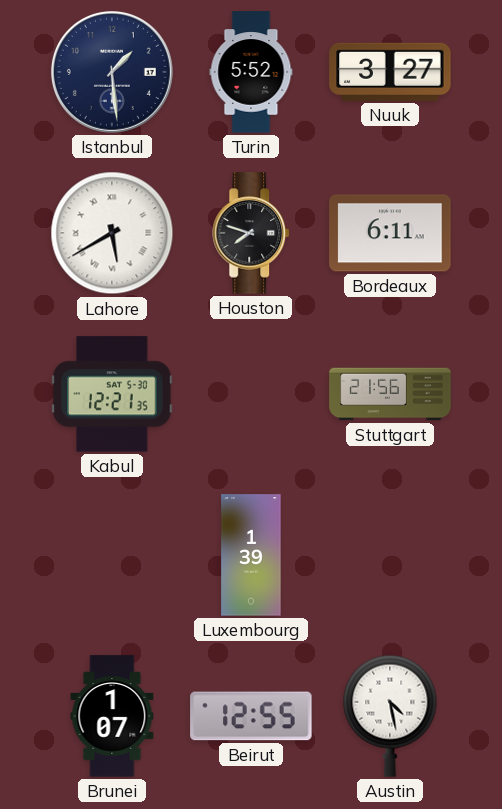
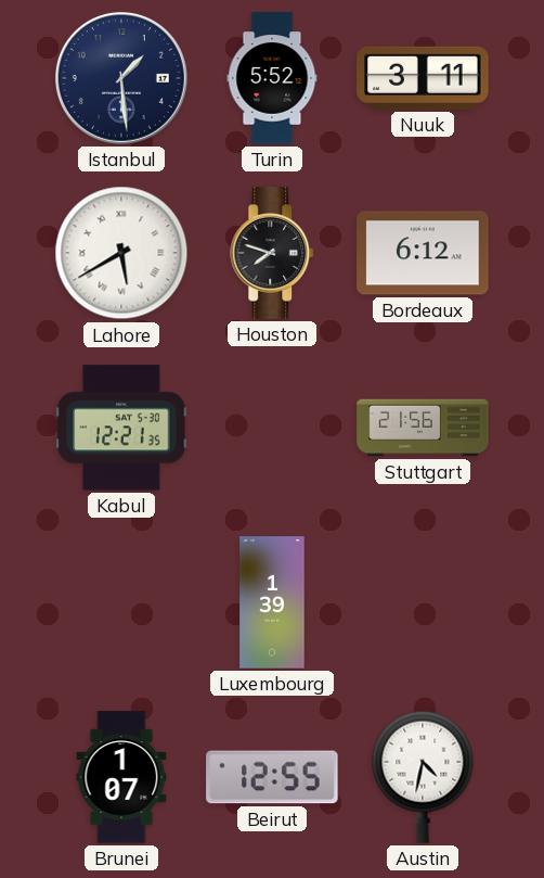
Nuuk: 3:27 -> 3:11 (423, 78)
Bordeaux: 6:11 -> 6:12 (423, 253)
Austin: 4:28 -> 4:32 (423, 777)
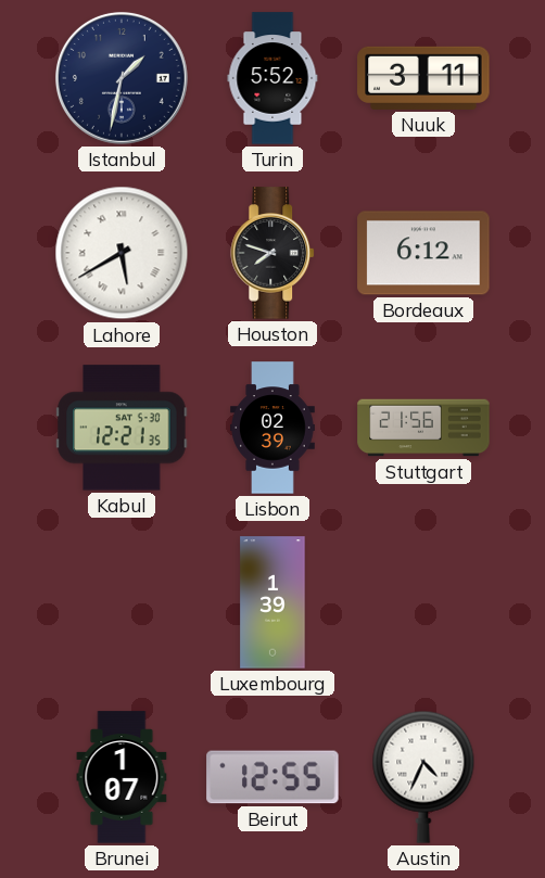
Istanbul: 1:29 -> 1:32 (122, 78)
Lisbon: none -> 02:39 (274, 428)
Austin: 4:32 -> 4:34 (423, 777)
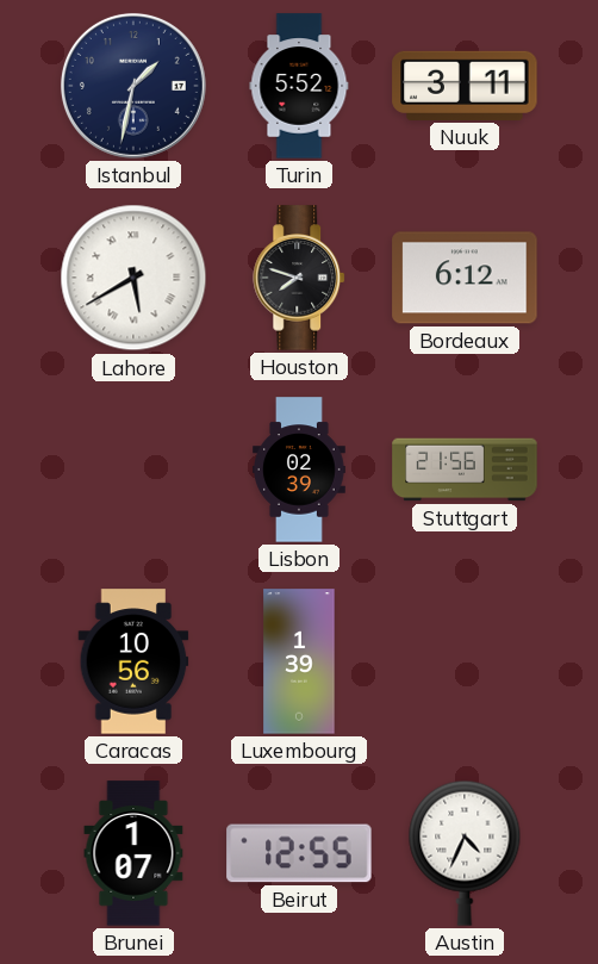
Kabul: 12:21 -> none (122, 428)
Caracas: none -> 10:56 (133, 661)
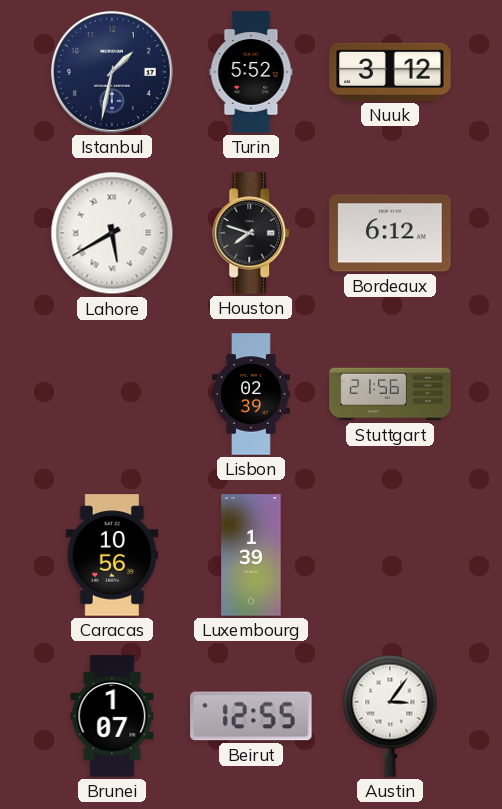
Nuuk: 3:11 -> 3:12 (390, 72)
Austin: 4:34 -> 3:06 (390, 716)
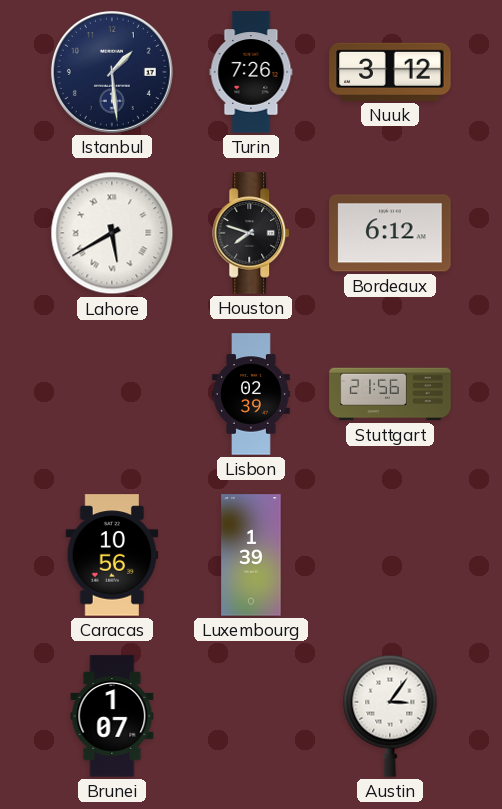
Istanbul: 1:32 -> 1:29 (112, 72)
Turin: 5:52 -> 7:26 (251, 72)
Beirut: 12:55 -> none (251, 716)
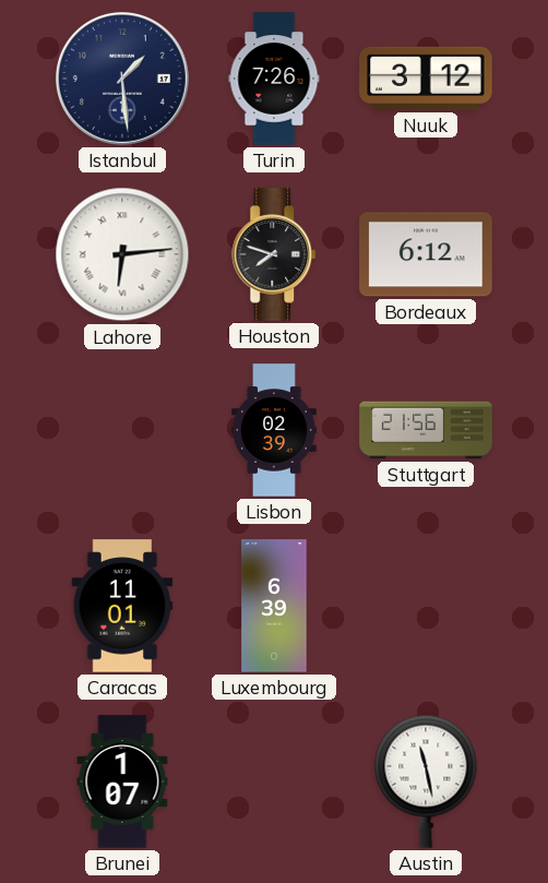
Lahore: 5:40 -> 6:14 (122, 254)
Caracas: 10:56 -> 11:01 (122, 606)
Luxembourg: 1:39 -> 6:39 (274, 606)
Austin: 3:06 -> 11:28 (426, 781)
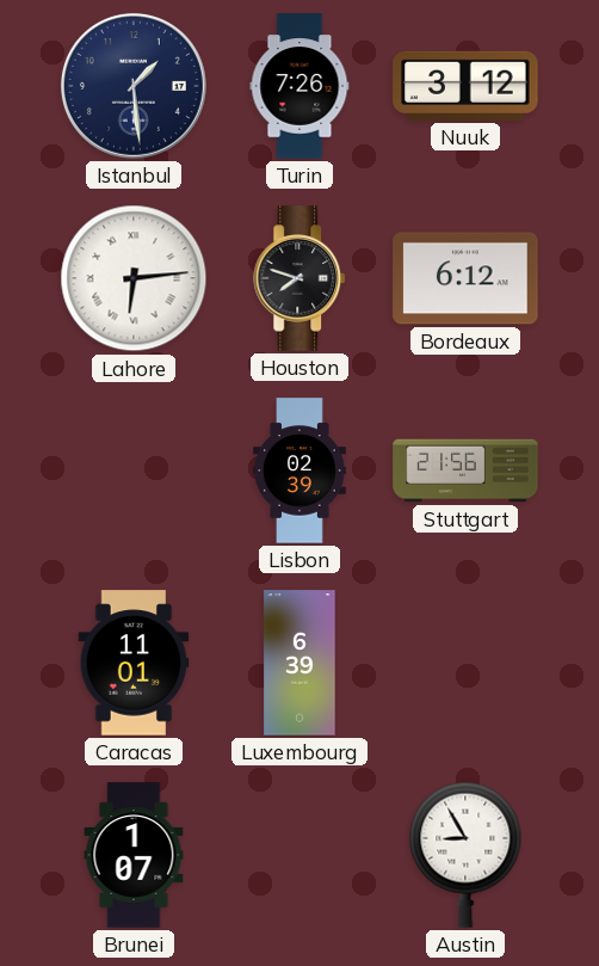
Austin: 11:28 -> 8:55 (465, 855)
